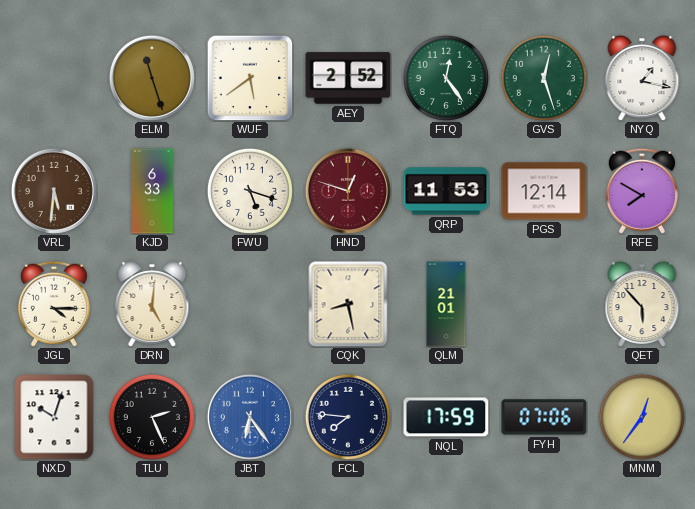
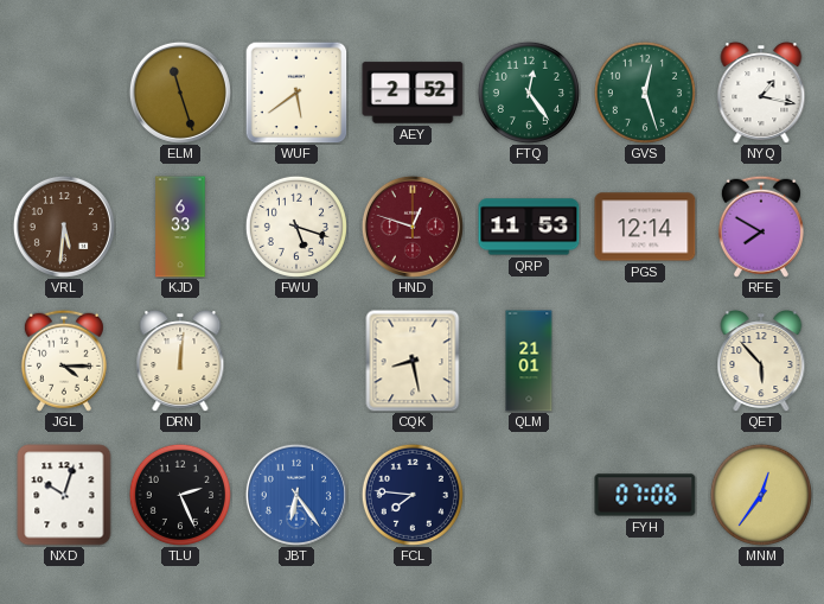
DRN: 5:01 -> 12:01 (180, 362)
NQL: 17:59 -> none (446, 417)
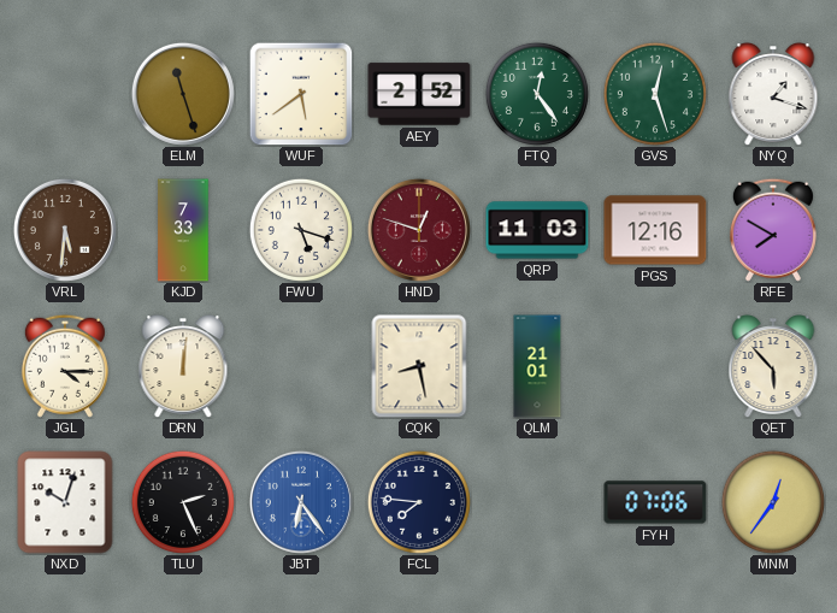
NYQ: 1:17 -> 1:18 (773, 95)
KJD: 6:33 -> 7:33 (183, 230)
QRP: 11:53 -> 11:03 (537, 230)
PGS: 12:14 -> 12:16 (655, 230)
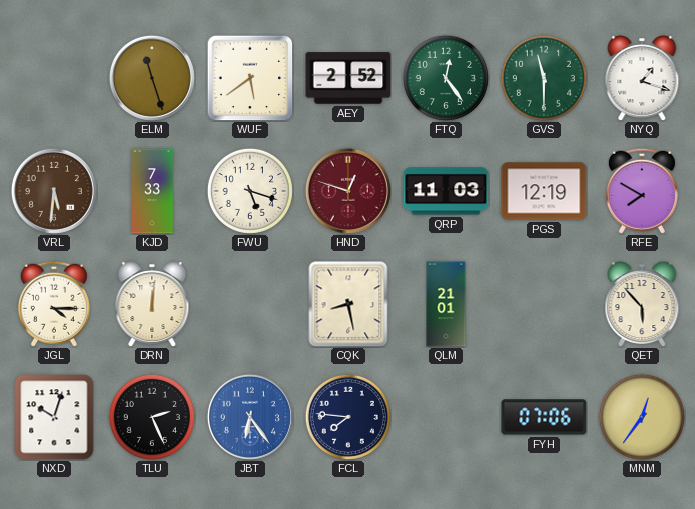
GVS: 12:27 -> 11:30 (544, 78)
PGS: 12:16 -> 12:19 (544, 191)
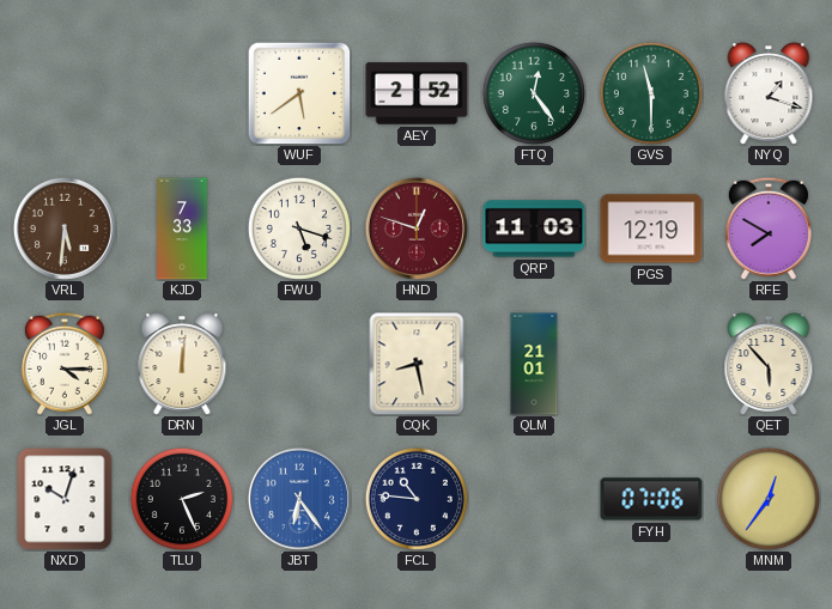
ELM: 11:27 -> none (152, 78)
FCL: 7:46 -> 10:46 (417, 499)
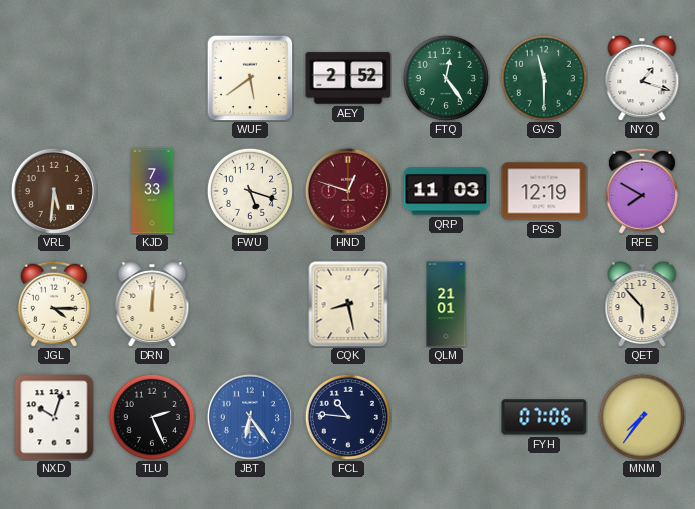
MNM: 12:36 -> 7:36 (642, 417)
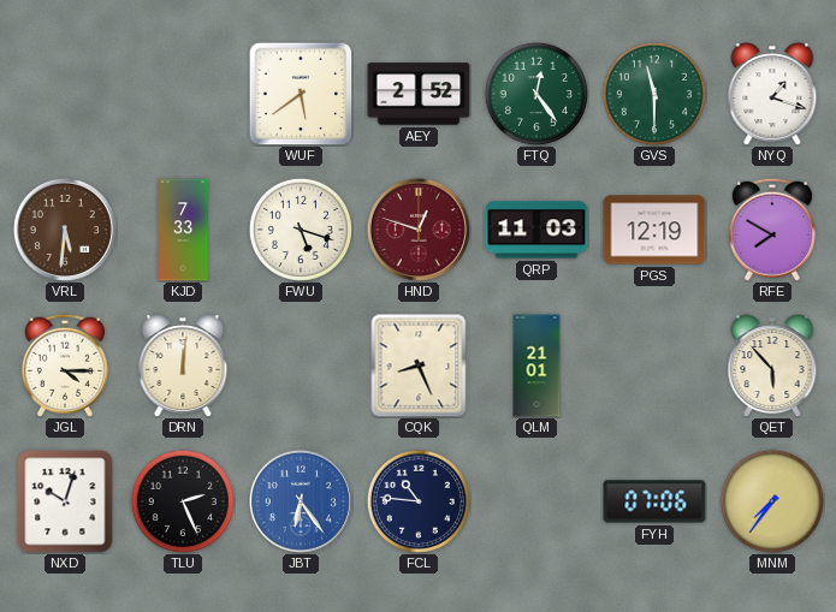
CQK: 8:28 -> 8:26 (419, 366)
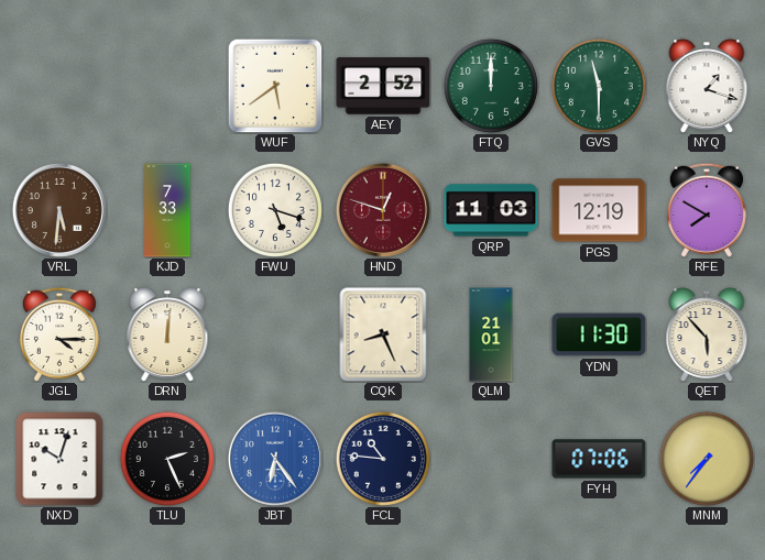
FTQ: 12:24 -> 12:00 (491, 86)
YDN: none -> 11:30 (599, 334)
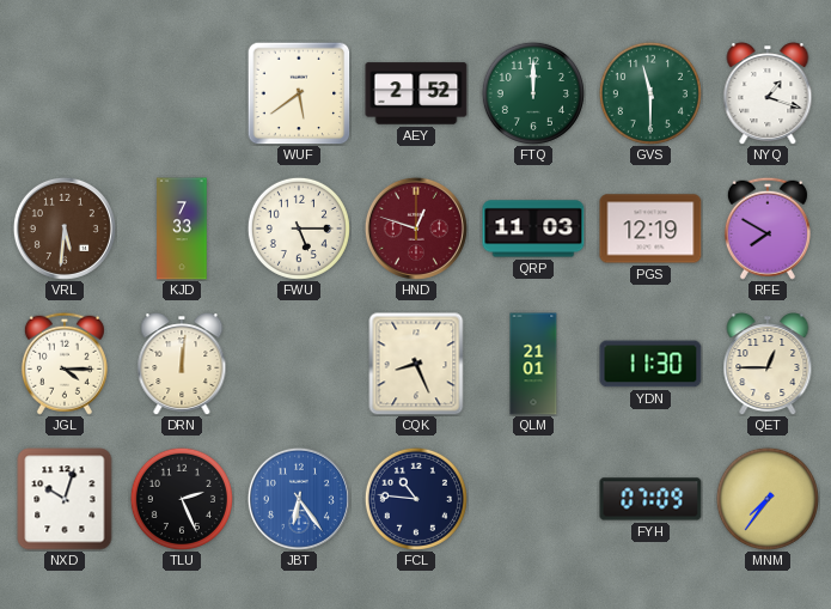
FWU: 5:18 -> 5:15 (299, 229)
QET: 5:53 -> 12:45 (768, 365)
FYH: 07:06 -> 07:09 (650, 499)
